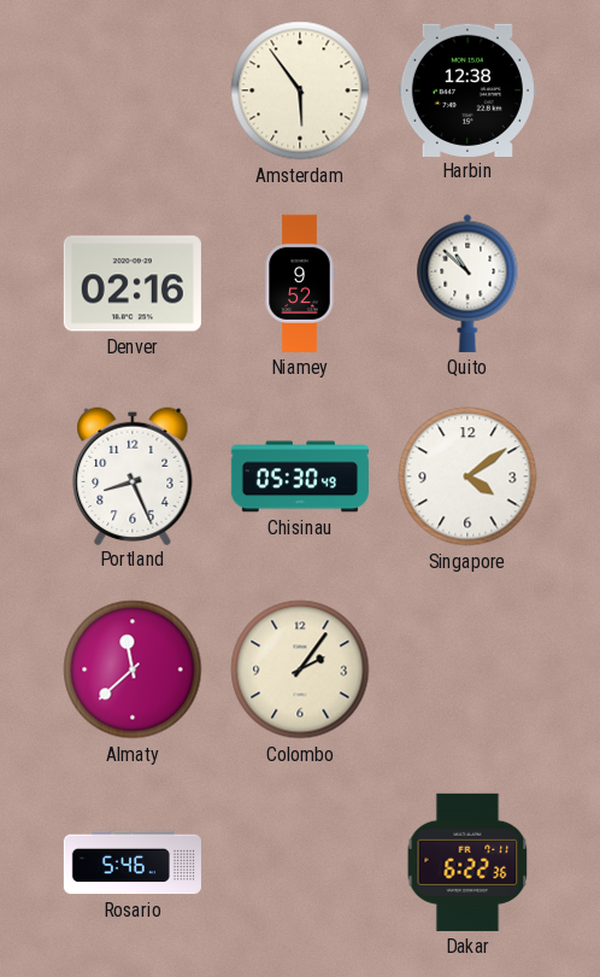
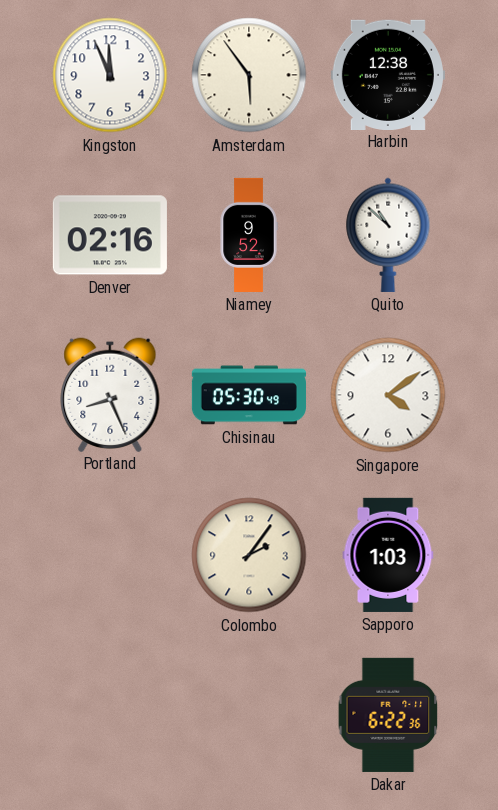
Kingston: none -> 11:56 (110, 75)
Almaty: 11:38 -> none (133, 669)
Sapporo: none -> 1:03 (388, 555)
Rosario: 5:46 -> none (133, 862)
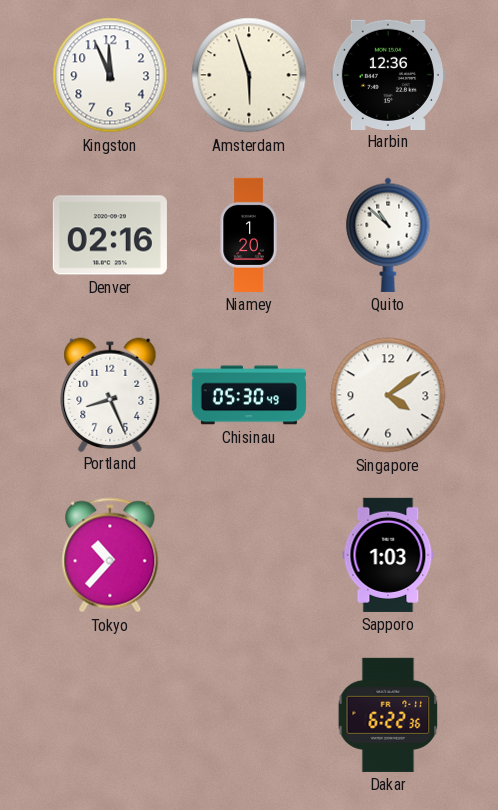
Amsterdam: 5:54 -> 5:57 (249, 75)
Harbin: 12:38 -> 12:36 (388, 74)
Niamey: 9:52 -> 1:20 (249, 235)
Tokyo: none -> 10:37 (110, 555)
Colombo: 2:06 -> none (249, 555)
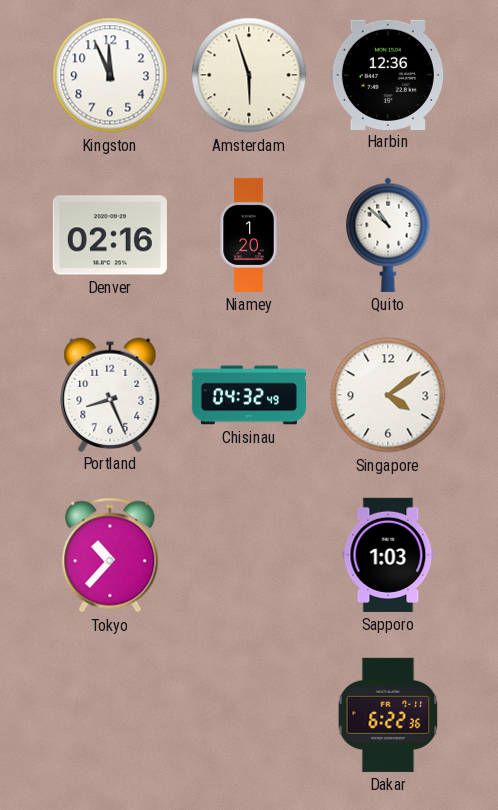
Chisinau: 05:30 -> 04:32 (249, 395)
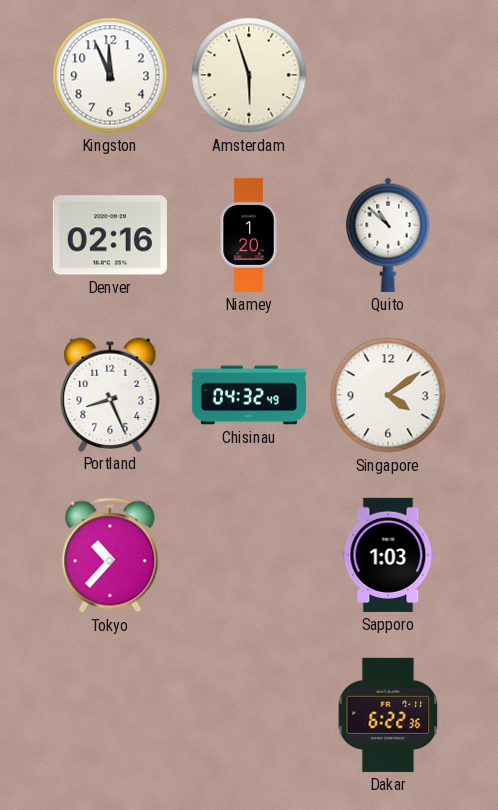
Harbin: 12:36 -> none (388, 74)
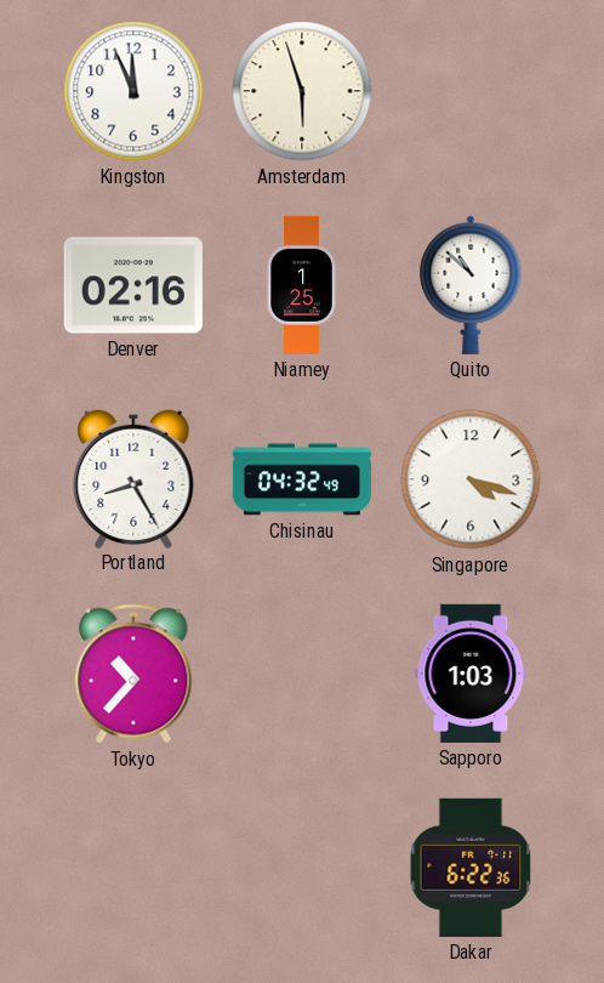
Niamey: 1:20 -> 1:25 (302, 285)
Portland: 8:26 -> 8:25 (133, 478)
Singapore: 4:09 -> 4:18 (471, 479)
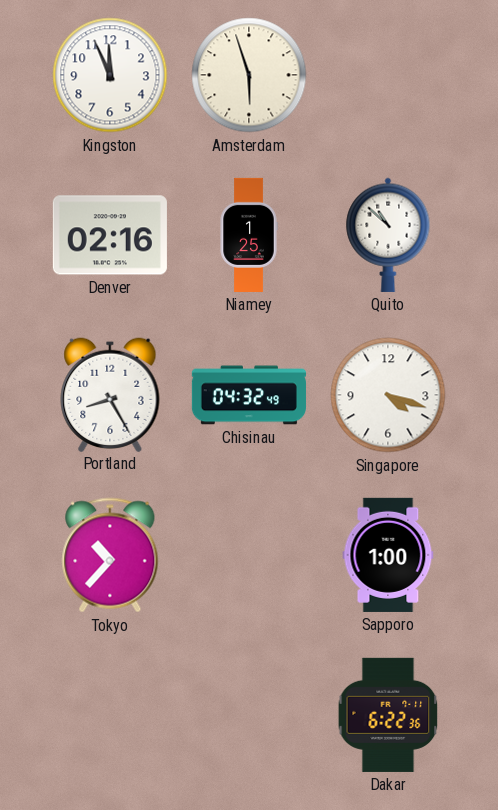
Sapporo: 1:03 -> 1:00 (388, 555)
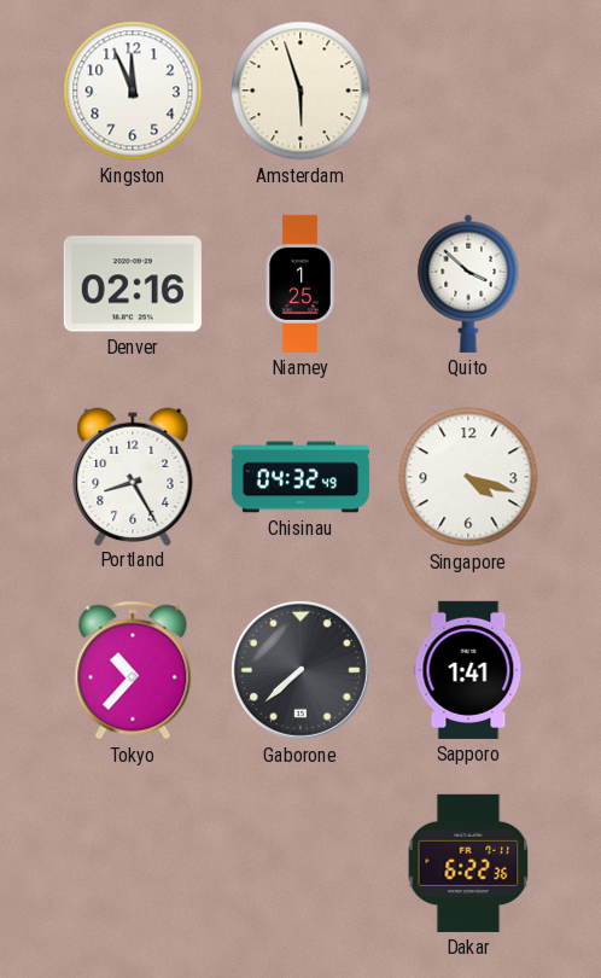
Quito: 10:52 -> 3:52 (468, 284)
Gaborone: none -> 7:38 (300, 670)
Sapporo: 1:00 -> 1:41 (468, 670)
